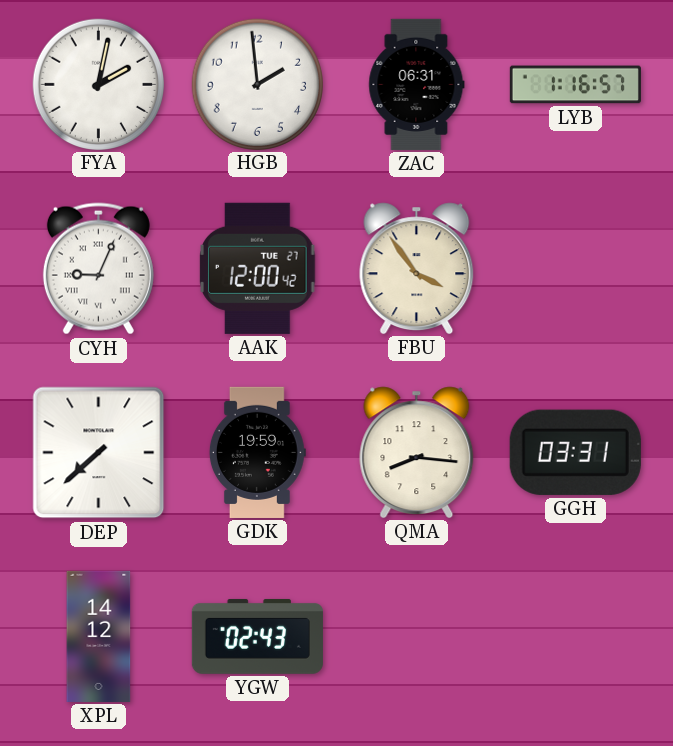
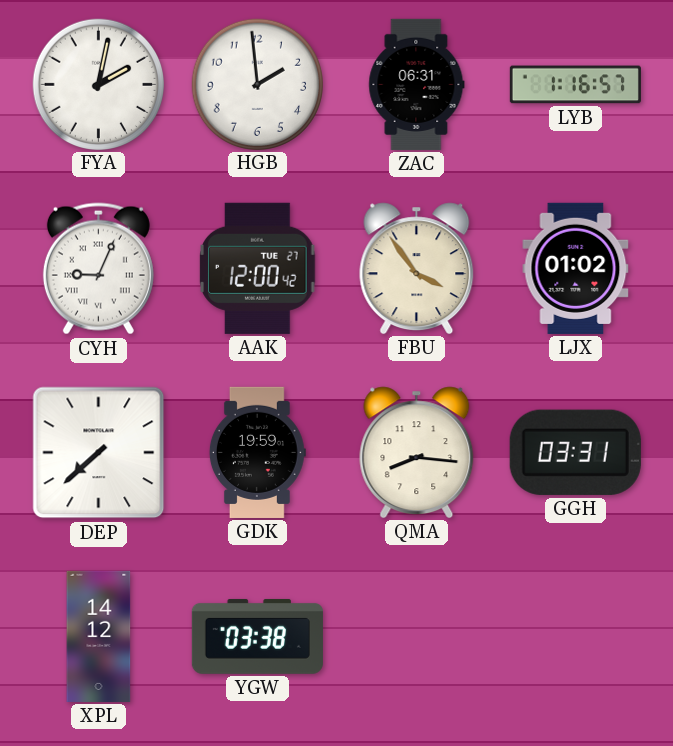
LJX: none -> 01:02 (576, 268)
YGW: 02:43 -> 03:38 (257, 637)
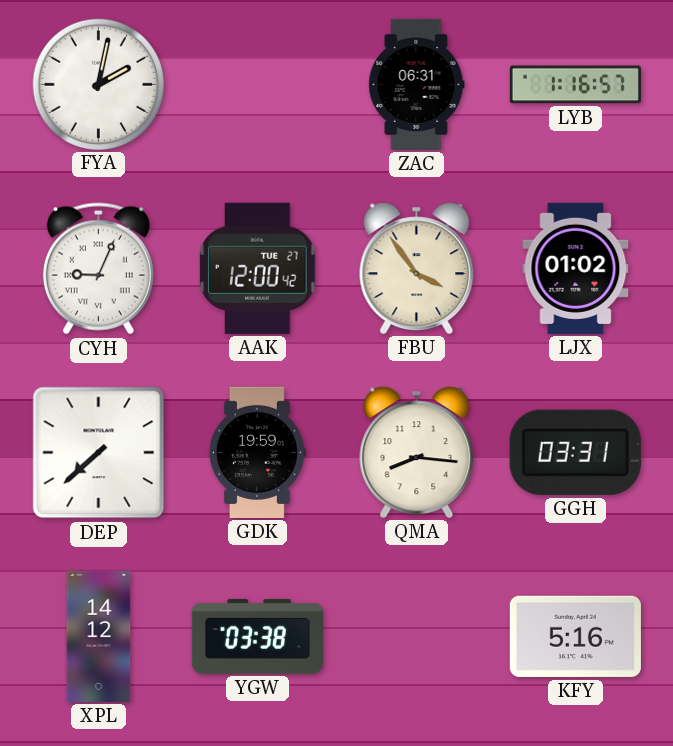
HGB: 1:59 -> none (257, 84)
KFY: none -> 5:16 (575, 636)
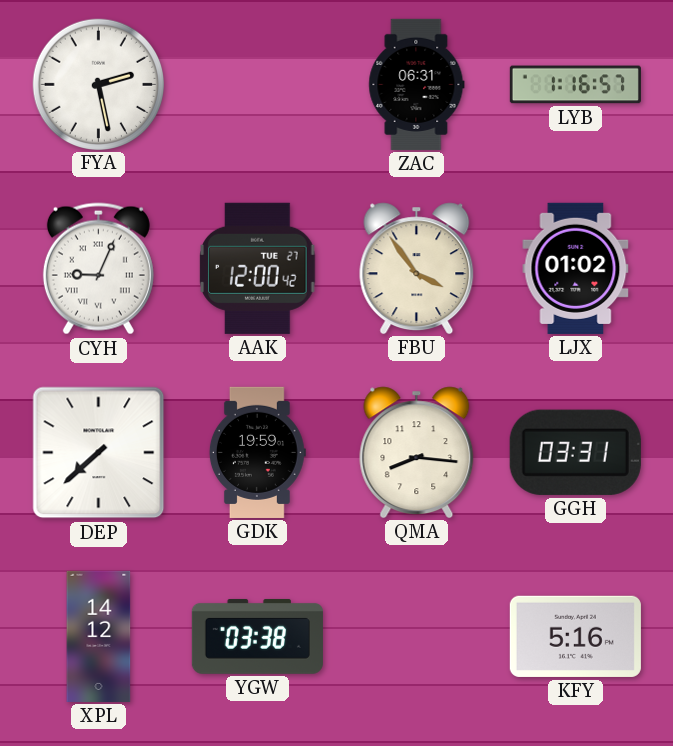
FYA: 2:02 -> 2:28 (98, 84)
